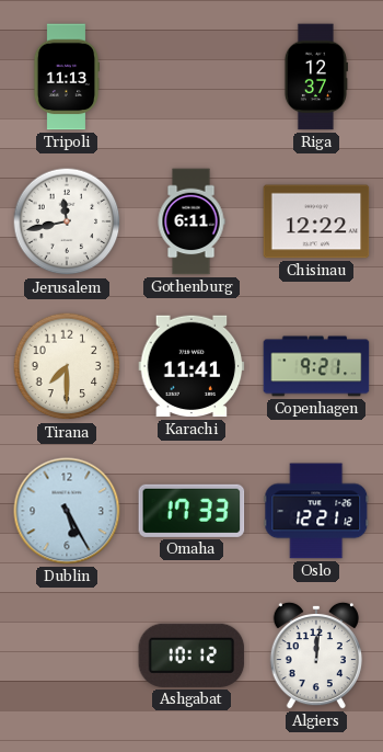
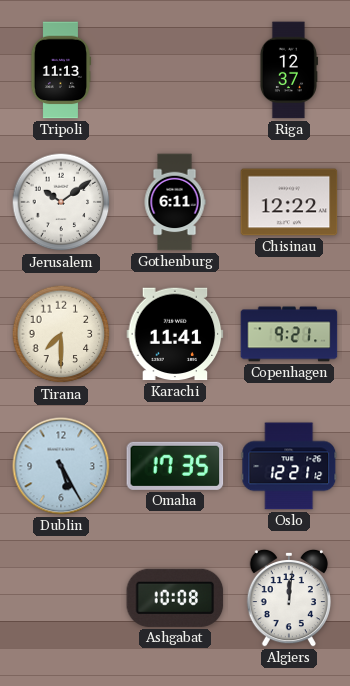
Jerusalem: 11:43 -> 10:09 (61, 202)
Omaha: 17:33 -> 17:35 (175, 466)
Ashgabat: 10:12 -> 10:08 (175, 598)
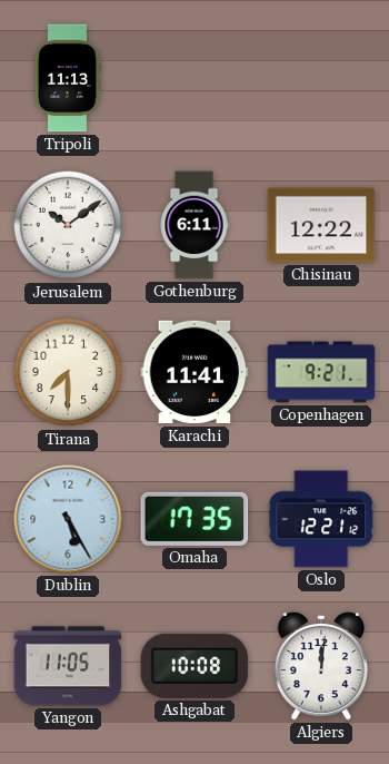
Riga: 12:37 -> none (288, 70)
Yangon: none -> 11:05 (68, 666)
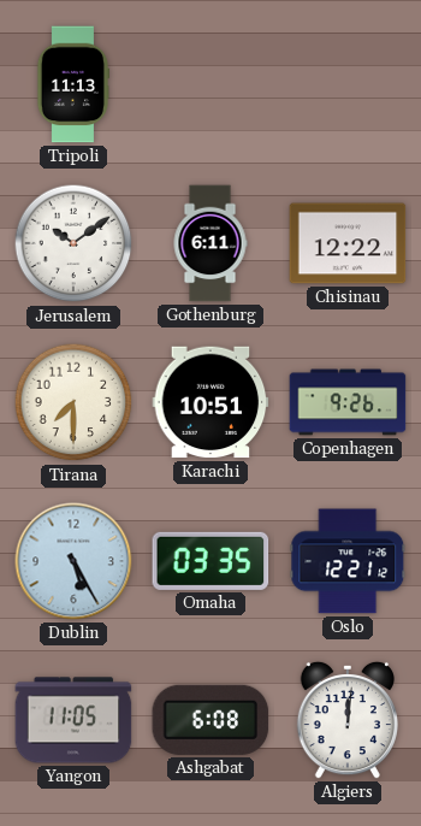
Karachi: 11:41 -> 10:51 (210, 402)
Copenhagen: 9:21 -> 9:26 (348, 402)
Omaha: 17:35 -> 03:35 (210, 561)
Ashgabat: 10:08 -> 6:08 (210, 720)
